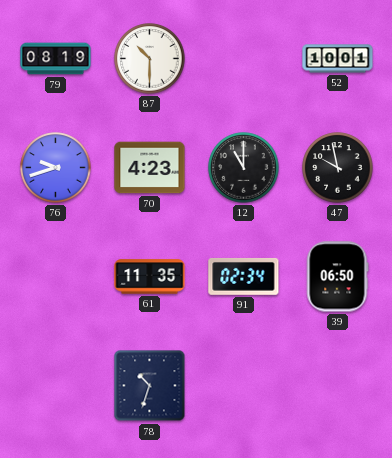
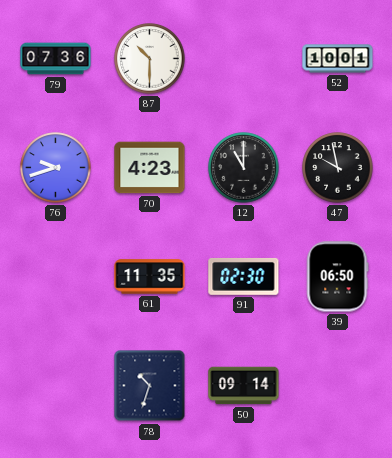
79: 08:19 -> 07:36 (56, 59)
91: 02:34 -> 02:30 (244, 276)
50: none -> 09:14 (244, 386)
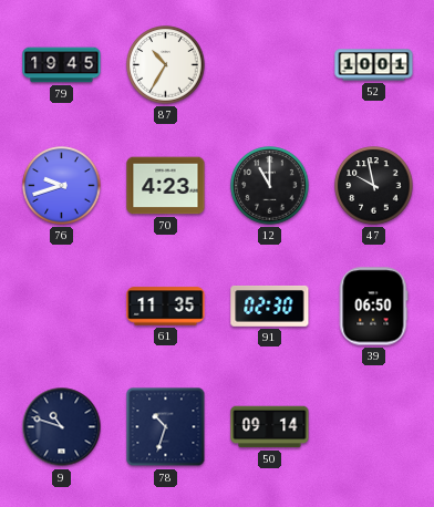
79: 07:36 -> 19:45 (62, 65)
87: 10:30 -> 10:35 (166, 65)
9: none -> 10:48 (62, 427)
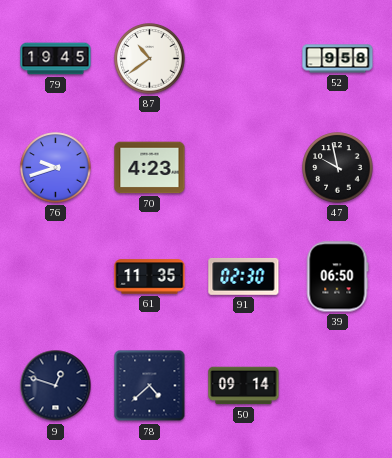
87: 10:35 -> 10:39 (150, 59)
52: 10:01 -> 9:58 (338, 59)
12: 11:00 -> none (270, 186)
9: 10:48 -> 12:48 (56, 386)
78: 10:33 -> 4:38 (150, 386)
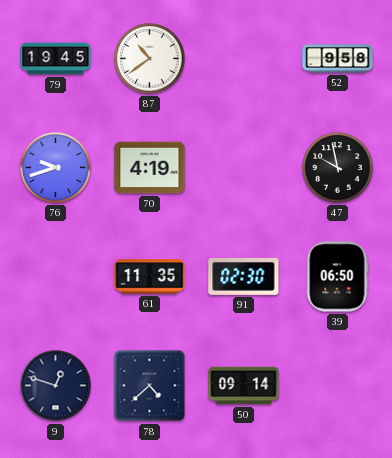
70: 4:23 -> 4:19 (150, 168)
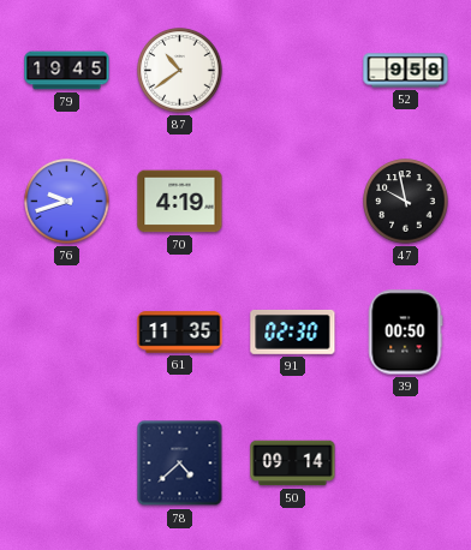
39: 06:50 -> 00:50 (405, 333)
9: 12:48 -> none (56, 386)
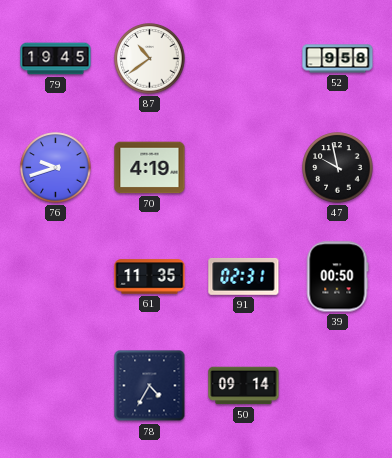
91: 02:30 -> 02:31 (244, 276)
78: 4:38 -> 4:35 (150, 386)
